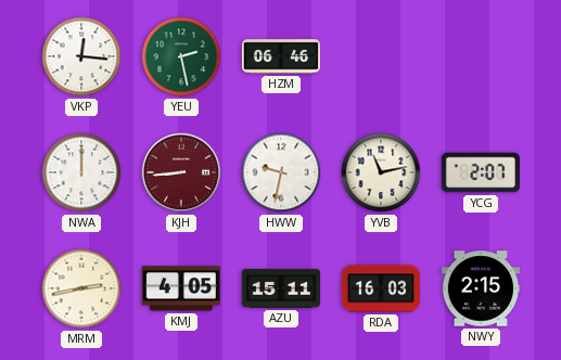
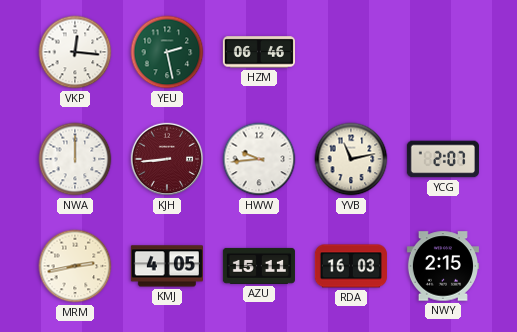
HWW: 9:32 -> 9:44 (259, 159)
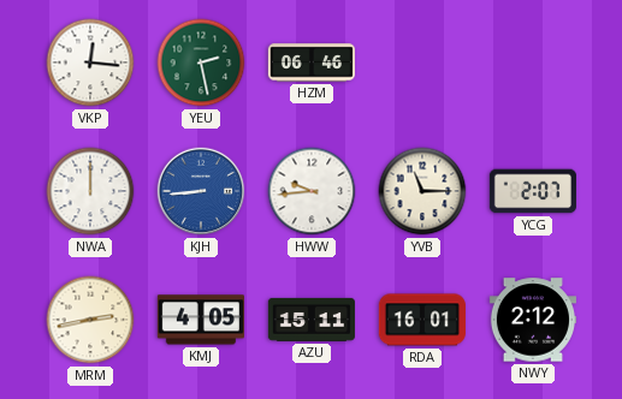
KJH dial: burgundy -> blue (201, 191)
YVB: 11:13 -> 11:15 (422, 191)
RDA: 16:03 -> 16:01 (422, 320)
NWY: 2:15 -> 2:12 (533, 320)
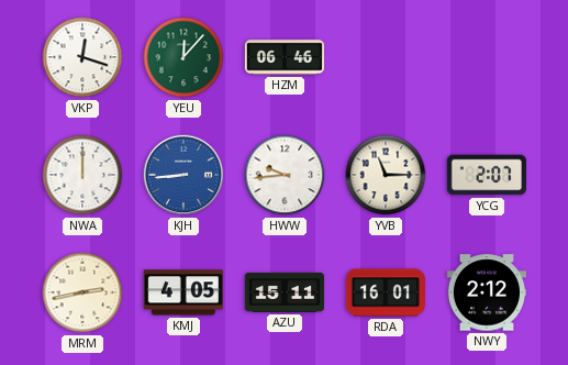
VKP: 12:16 -> 12:18 (82, 57)
YEU: 2:28 -> 12:07 (183, 57)
